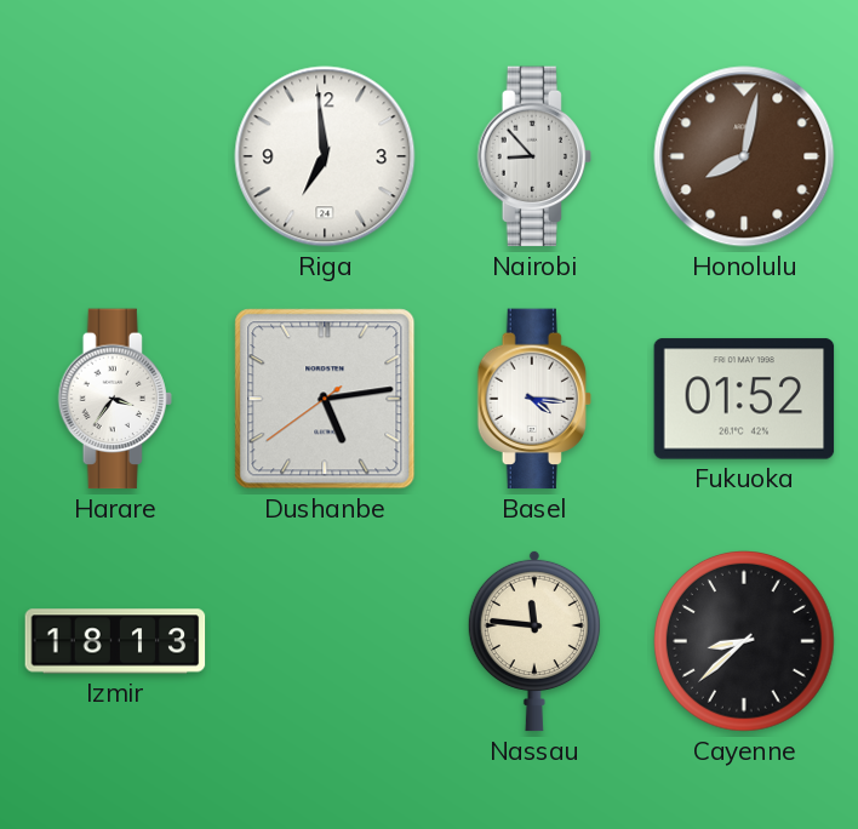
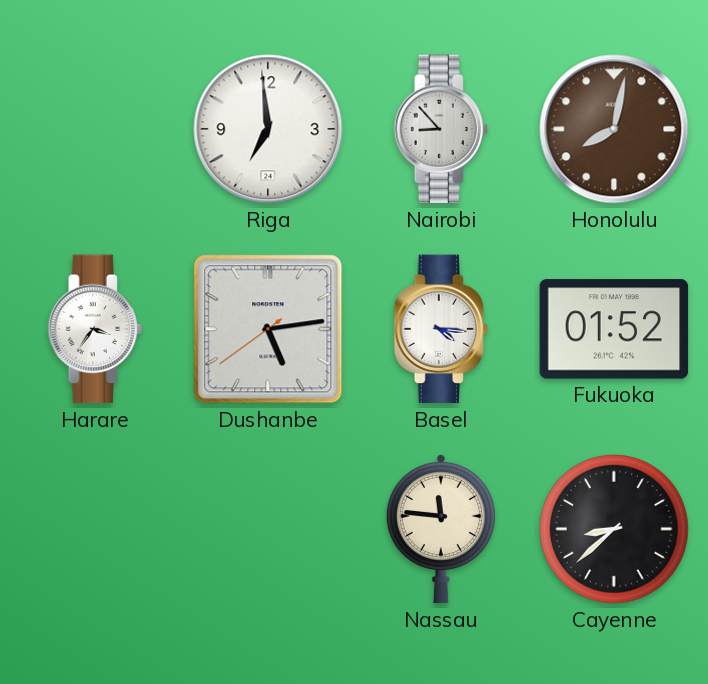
Izmir: 18:13 -> none (115, 641)
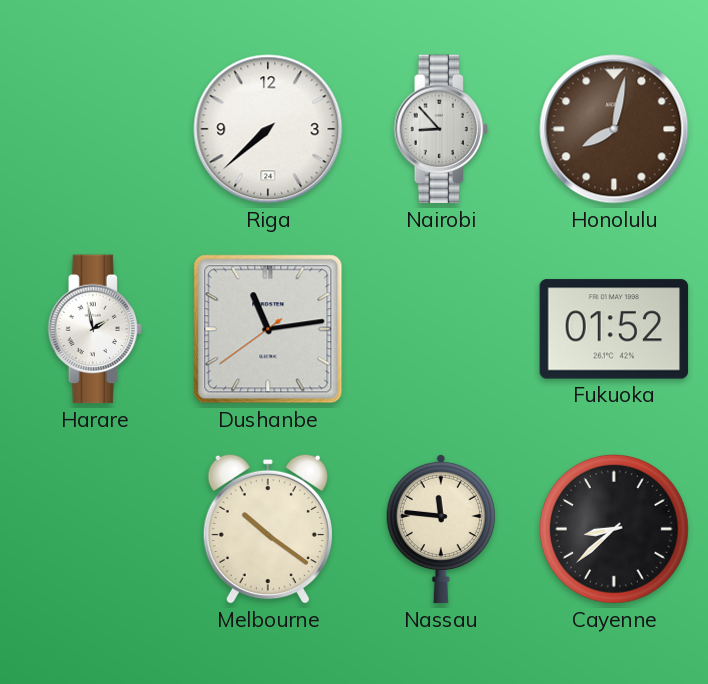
Riga: 6:59 -> 7:38 (268, 129)
Harare: 3:36 -> 1:58 (95, 329)
Dushanbe: 5:13 -> 11:13 (268, 329)
Basel: 4:16 -> none (441, 329)
Melbourne: none -> 10:21 (268, 529)
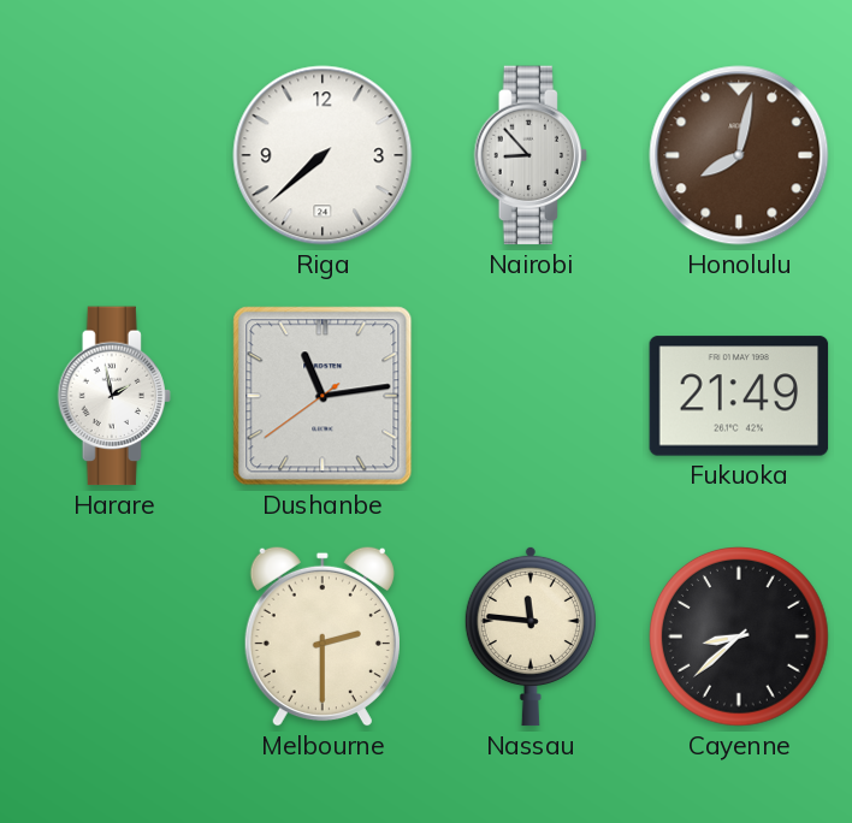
Fukuoka: 01:52 -> 21:49 (739, 396)
Melbourne: 10:21 -> 2:30 (323, 637)
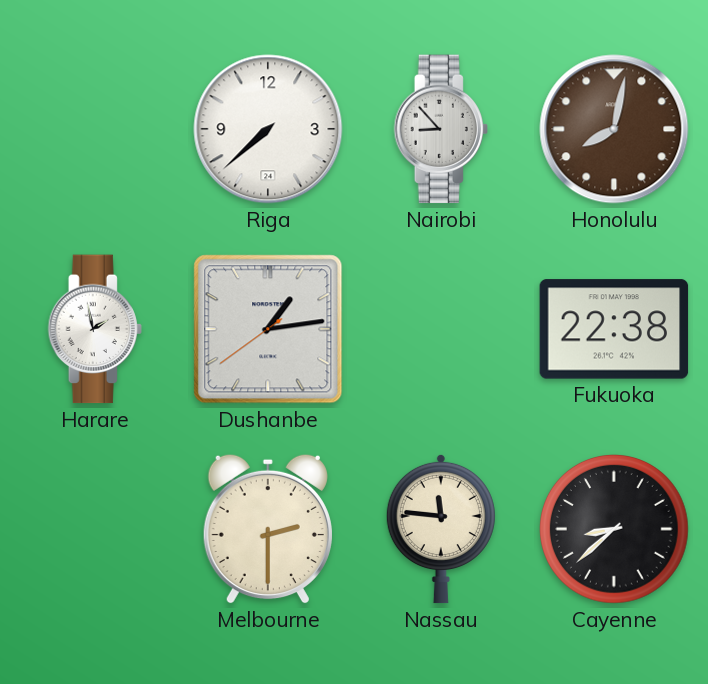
Dushanbe: 11:13 -> 1:13 (268, 329)
Fukuoka: 21:49 -> 22:38 (614, 329)
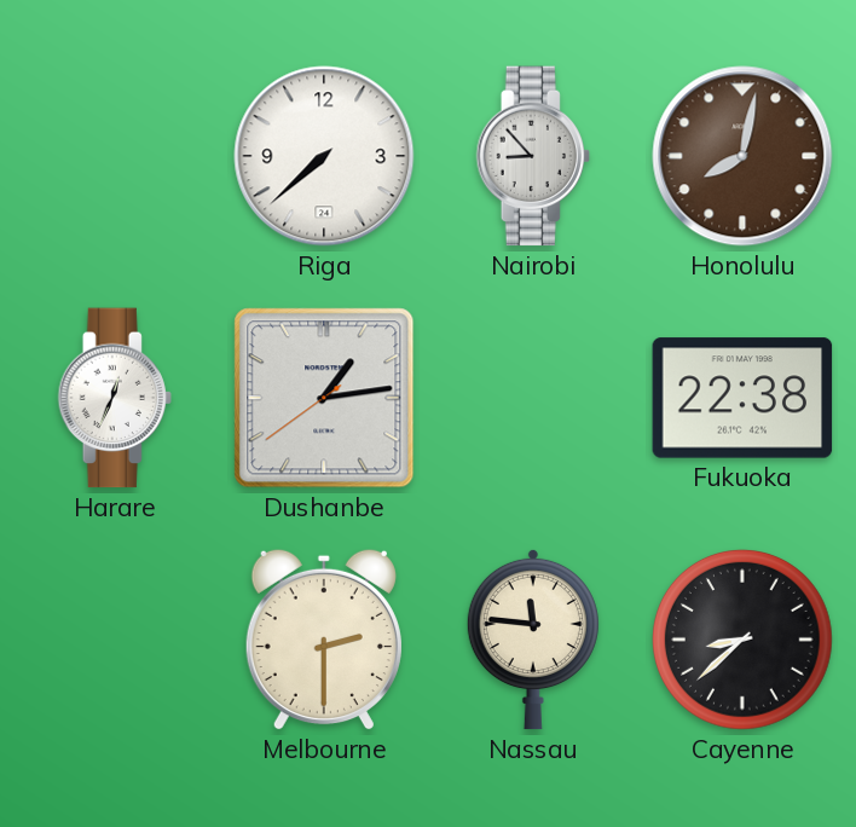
Harare: 1:58 -> 12:34 (115, 398)
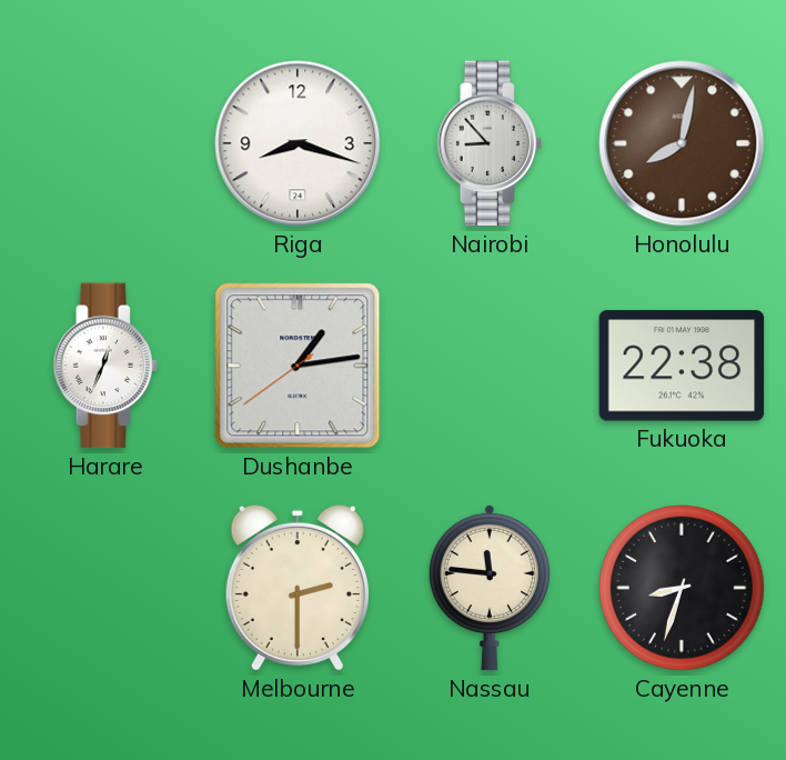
Riga: 7:38 -> 8:18 (298, 143)
Cayenne: 8:38 -> 8:33 (683, 589)
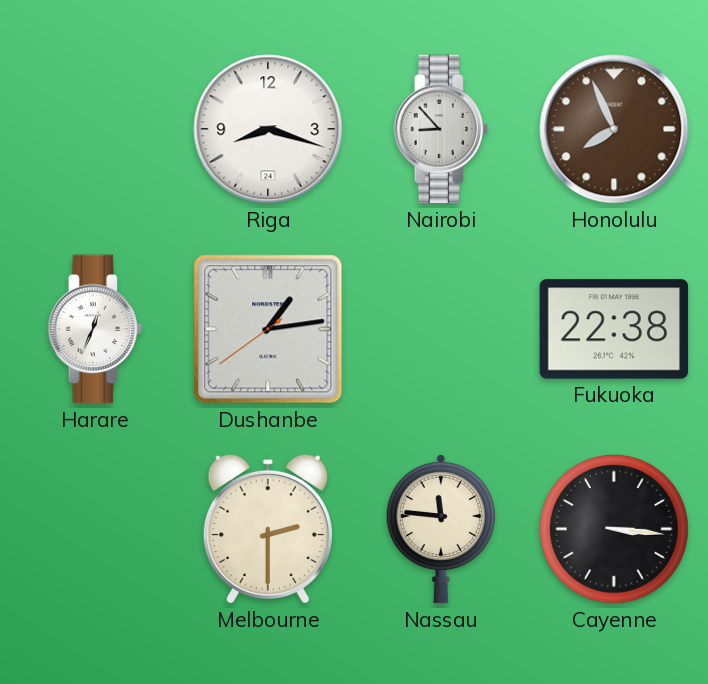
Honolulu: 8:02 -> 7:56 (614, 129)
Cayenne: 8:33 -> 3:16 (615, 530)
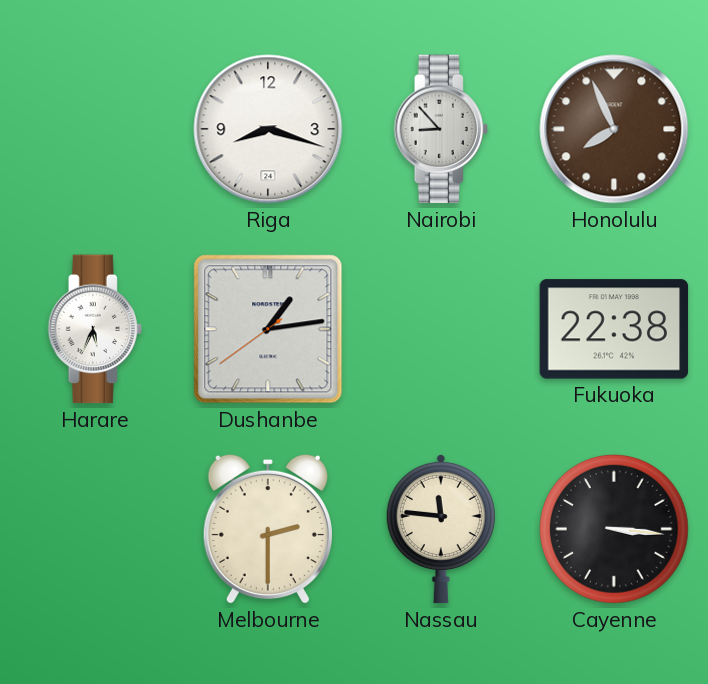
Harare: 12:34 -> 5:34 (95, 329)
